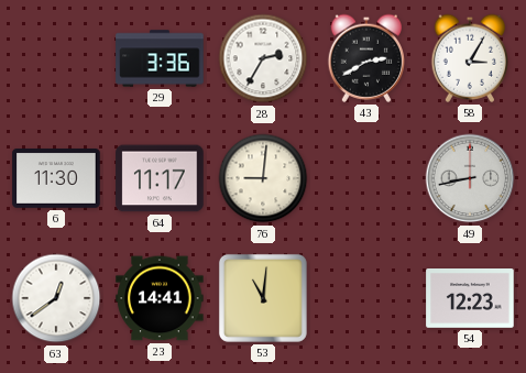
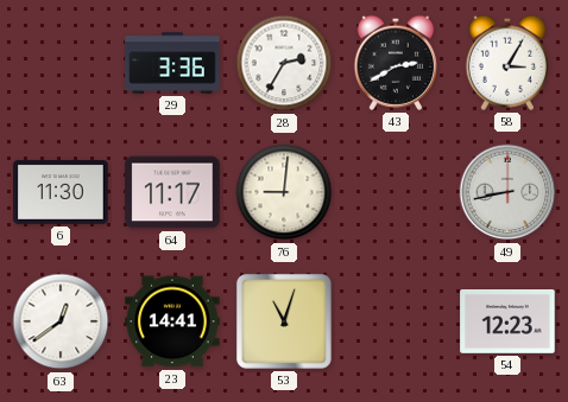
53: 11:01 -> 11:03 (284, 321)
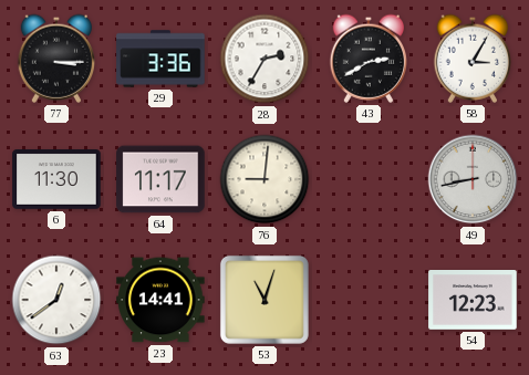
77: none -> 3:15 (55, 59)
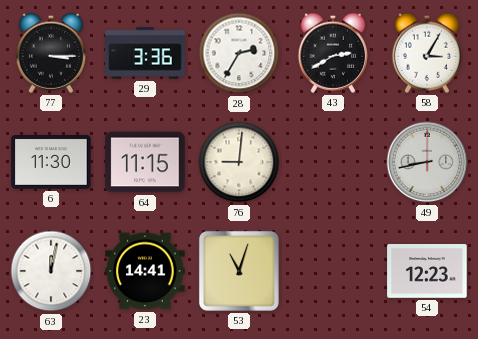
64: 11:17 -> 11:15 (145, 162)
63: 12:39 -> 12:02 (51, 271)
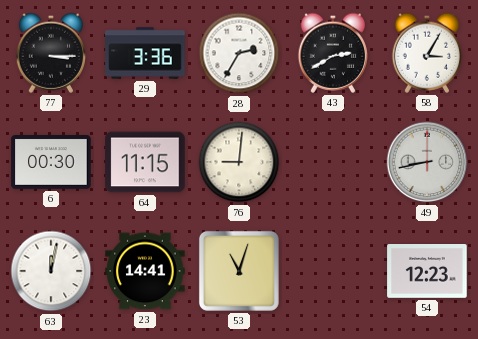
6: 11:30 -> 00:30 (51, 163)
